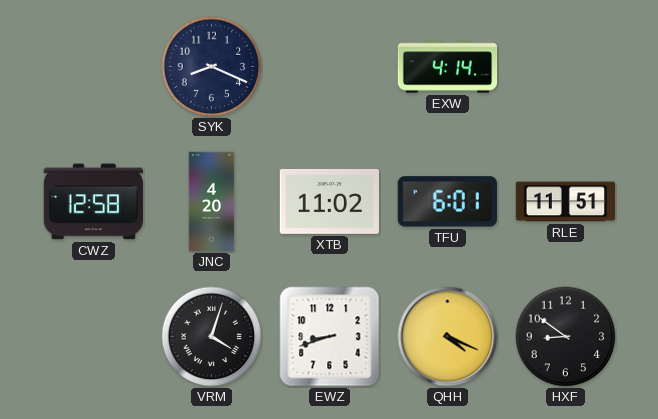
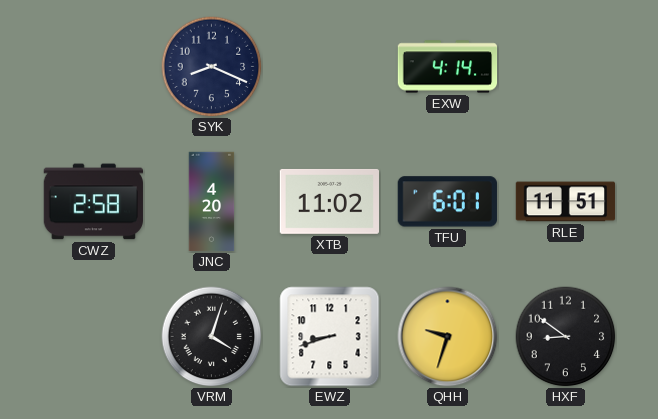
CWZ: 12:58 -> 2:58 (93, 202)
QHH: 4:19 -> 9:33 (448, 337)
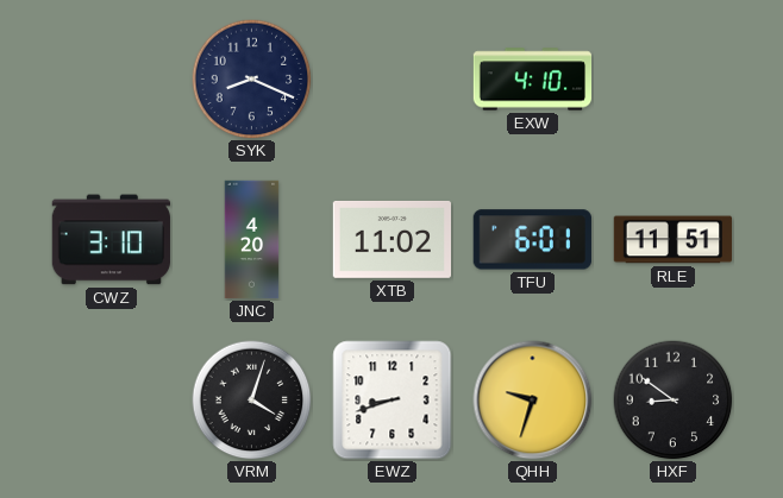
EXW: 4:14 -> 4:10 (533, 80)
CWZ: 2:58 -> 3:10 (111, 240)
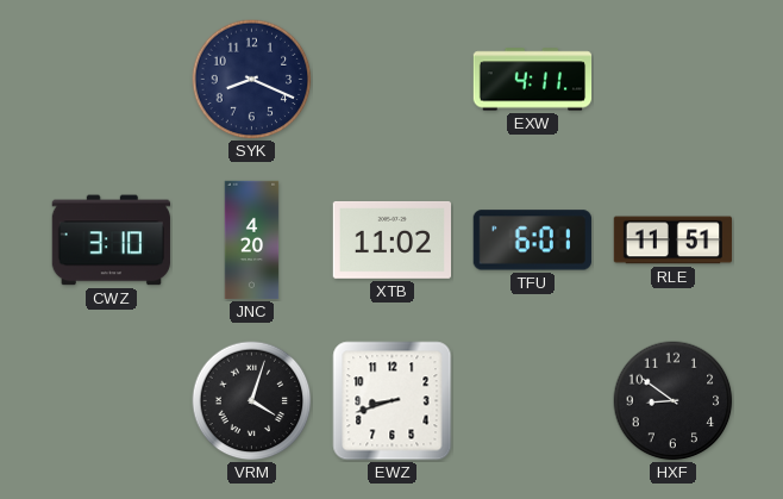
EXW: 4:10 -> 4:11 (533, 80)
QHH: 9:33 -> none (533, 401)
